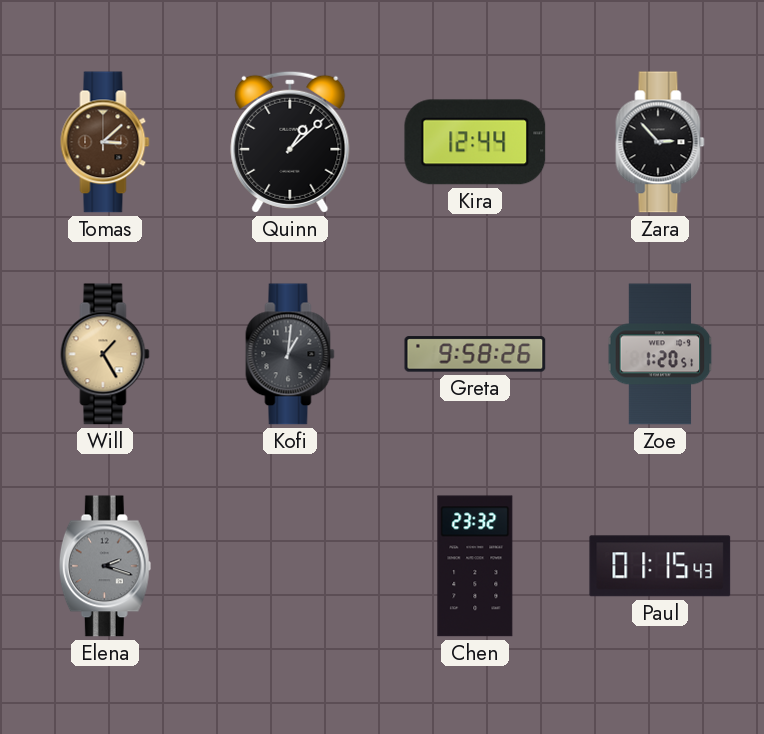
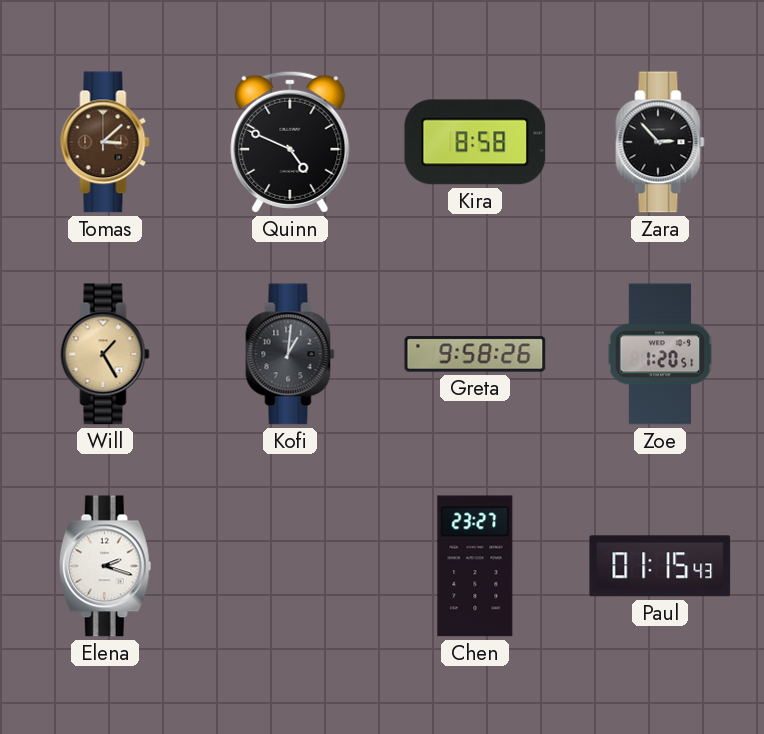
Quinn: 1:08 -> 4:49 (290, 142)
Kira: 12:44 -> 8:58 (475, 142)
Elena dial: grey -> white (105, 566)
Chen: 23:32 -> 23:27 (475, 566)
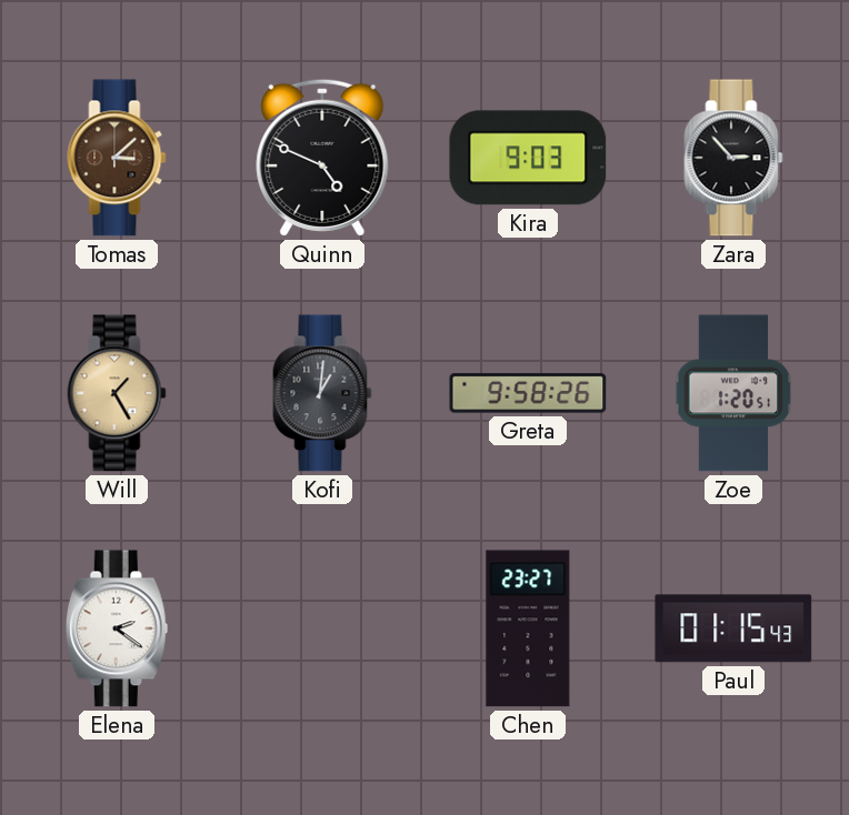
Kira: 8:58 -> 9:03 (528, 158)
Elena: 2:18 -> 2:21 (117, 628)
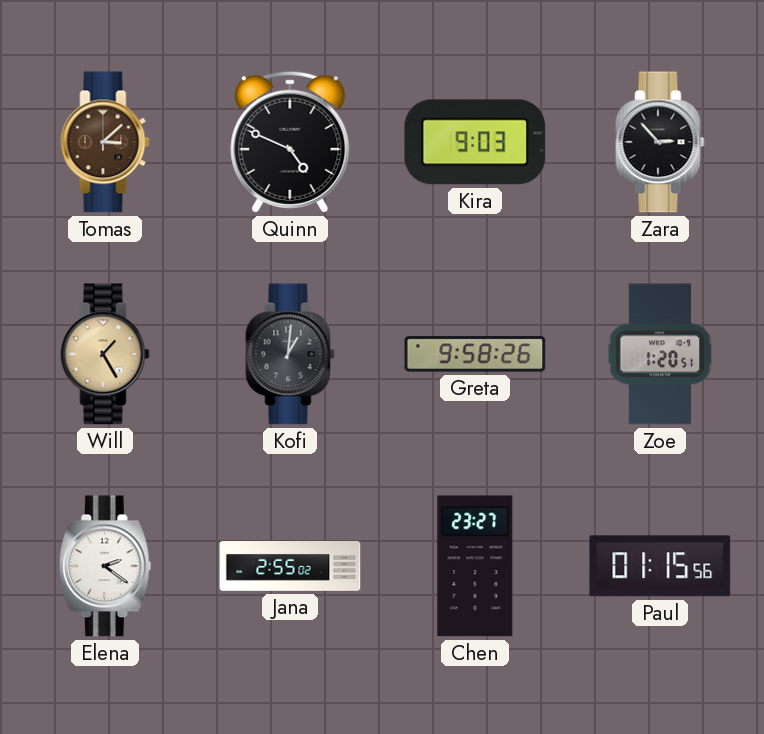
Jana: none -> 2:55 (290, 566)
Paul: 01:15:43 -> 01:15:56 (660, 566)
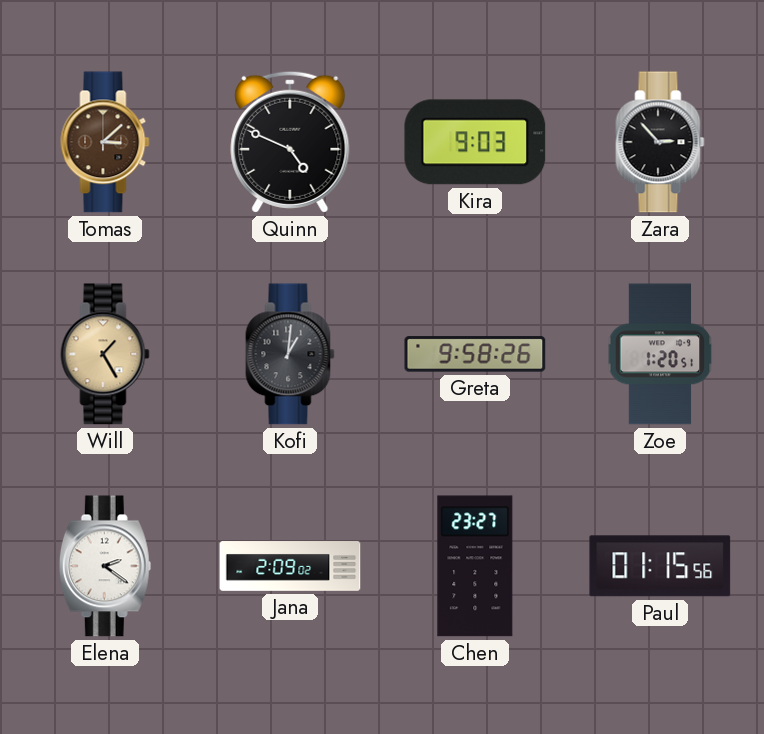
Jana: 2:55 -> 2:09 (290, 566)
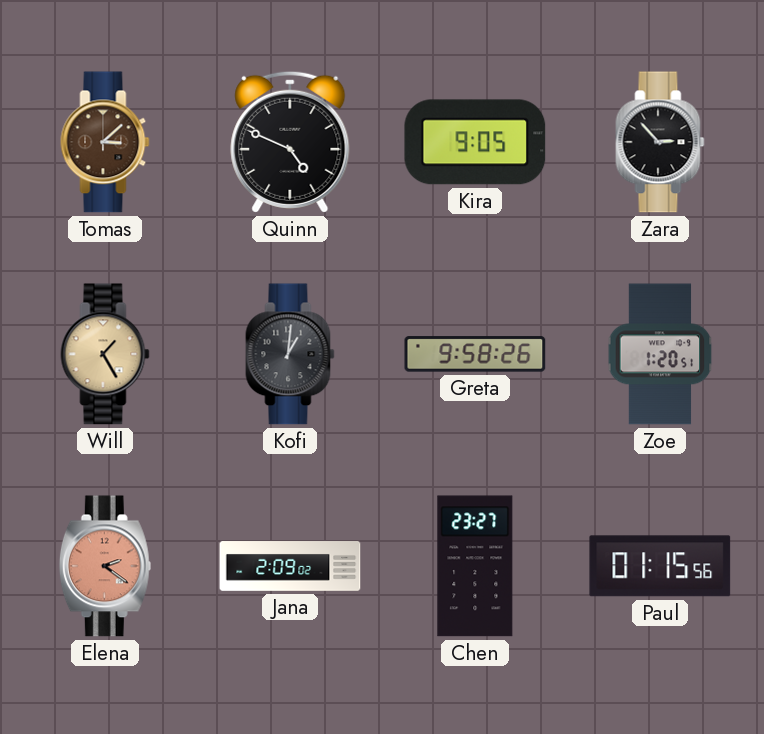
Kira: 9:03 -> 9:05 (475, 142)
Elena dial: white -> salmon (105, 566)
